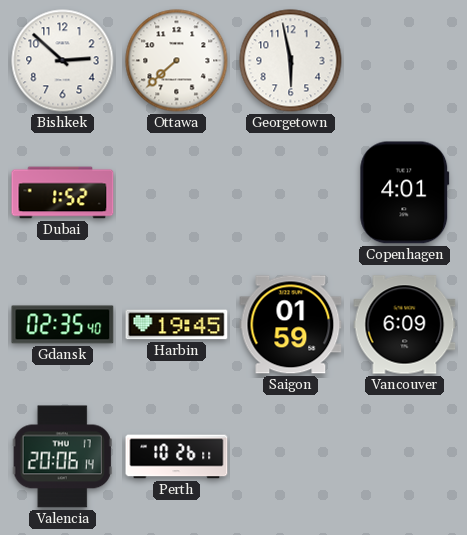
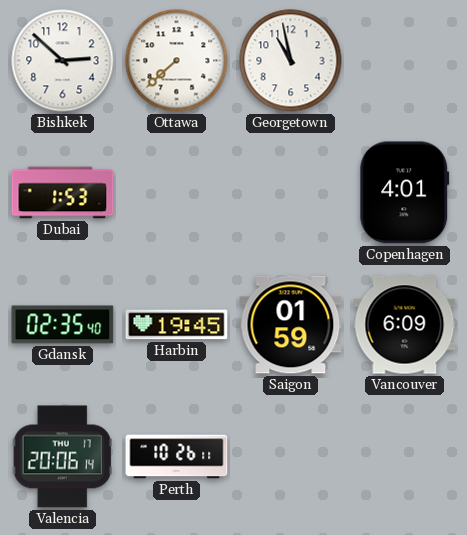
Georgetown: 5:58 -> 10:58 (291, 61)
Dubai: 1:52 -> 1:53 (63, 193)
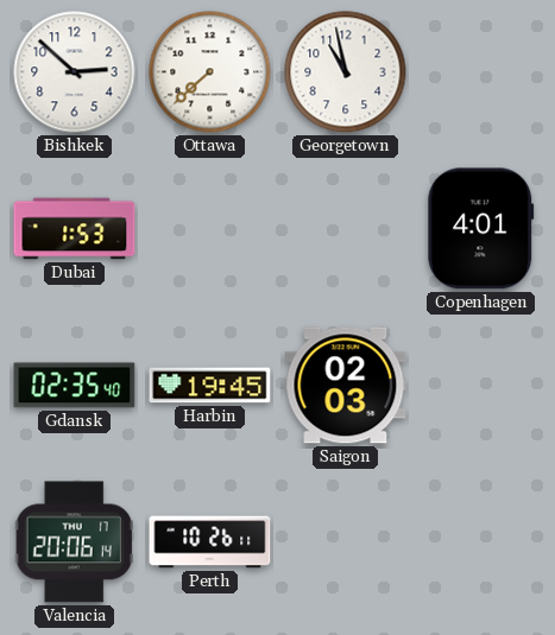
Saigon: 01:59 -> 02:03 (346, 386)
Vancouver: 6:09 -> none (405, 325)
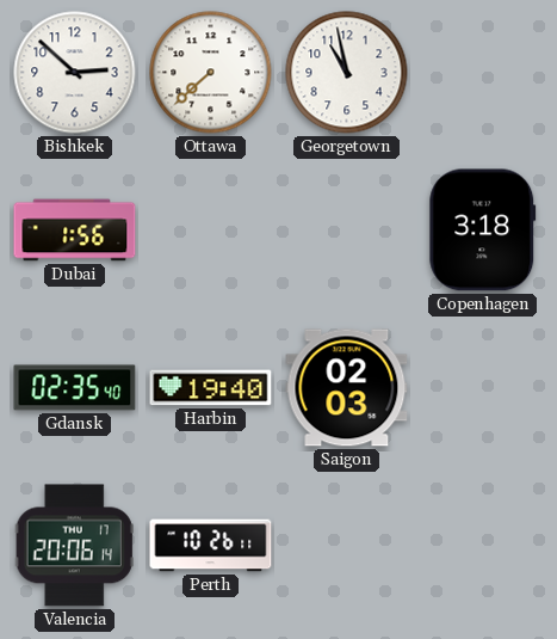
Dubai: 1:53 -> 1:56 (75, 231)
Copenhagen: 4:01 -> 3:18 (483, 231)
Harbin: 19:45 -> 19:40 (211, 388)
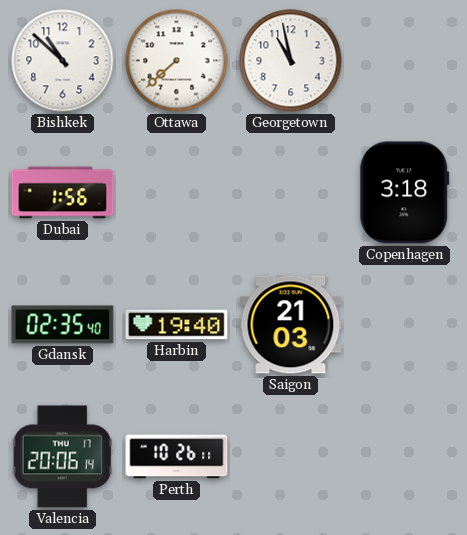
Bishkek: 2:52 -> 10:52 (63, 61)
Saigon: 02:03 -> 21:03 (291, 325)
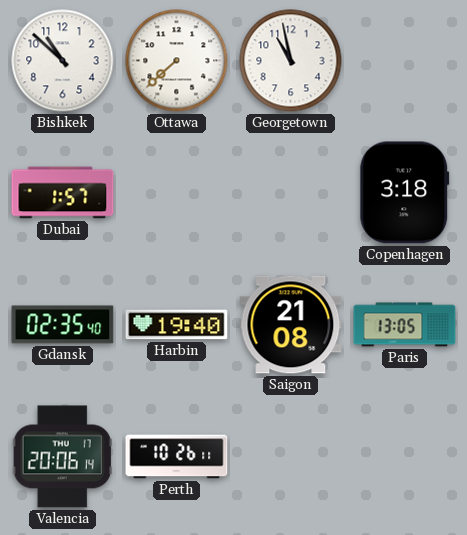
Dubai: 1:56 -> 1:57 (63, 193)
Saigon: 21:03 -> 21:08 (291, 325)
Paris: none -> 13:05 (405, 325)
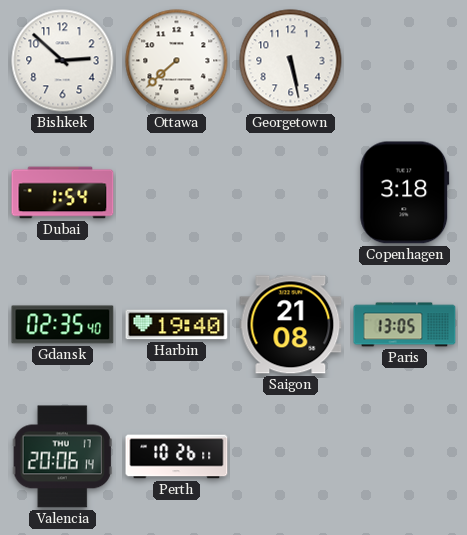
Bishkek: 10:52 -> 2:52 (63, 61)
Georgetown: 10:58 -> 5:28 (291, 61)
Dubai: 1:57 -> 1:54 (63, 193)
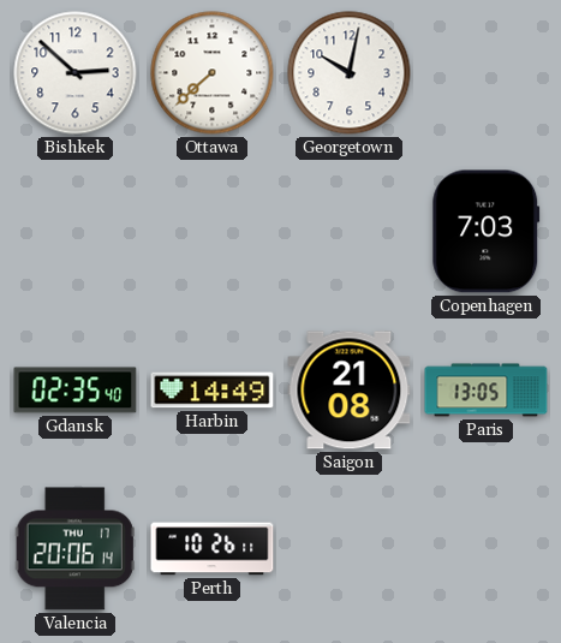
Georgetown: 5:28 -> 10:02 (350, 73)
Dubai: 1:54 -> none (63, 193)
Copenhagen: 3:18 -> 7:03 (487, 232)
Harbin: 19:40 -> 14:49 (213, 391)
